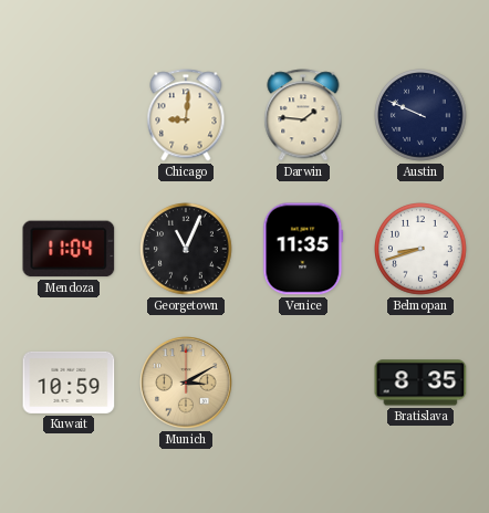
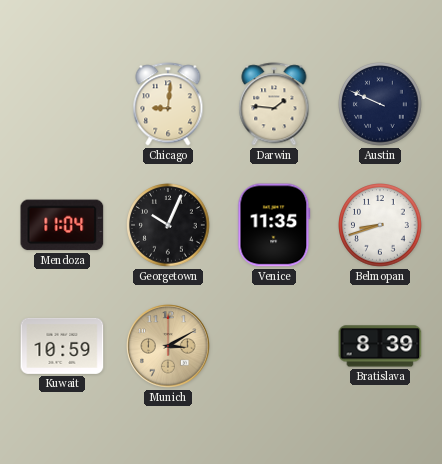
Georgetown: 11:04 -> 10:04 (168, 225)
Bratislava: 8:35 -> 8:39 (380, 346)
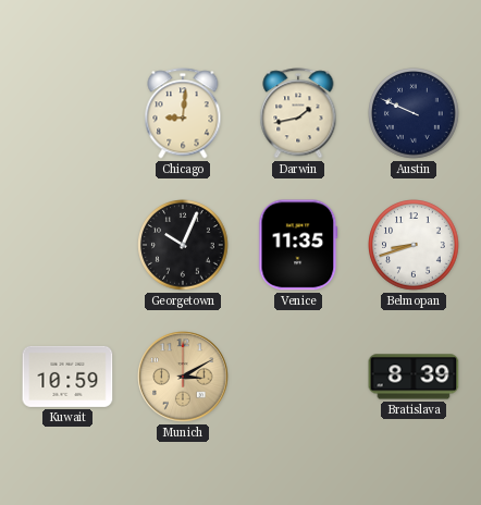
Darwin: 1:46 -> 1:43 (298, 113)
Mendoza: 11:04 -> none (62, 225)
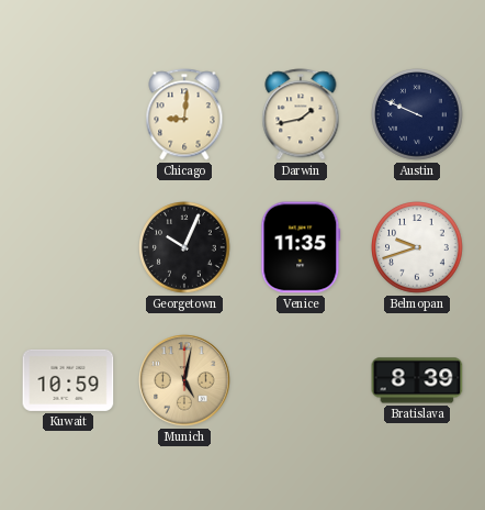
Belmopan: 8:42 -> 9:42 (417, 247)
Munich: 3:10 -> 5:02 (184, 380)
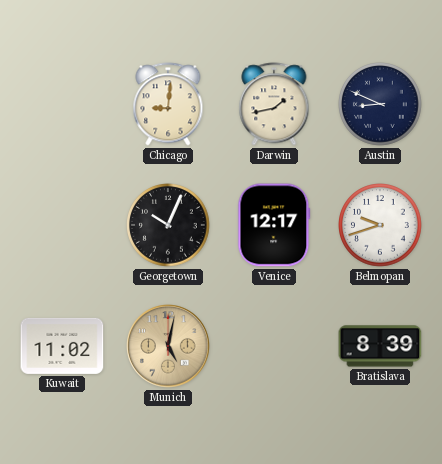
Austin: 9:49 -> 8:49 (380, 104)
Venice: 11:35 -> 12:17 (274, 225)
Kuwait: 10:59 -> 11:02 (62, 346)
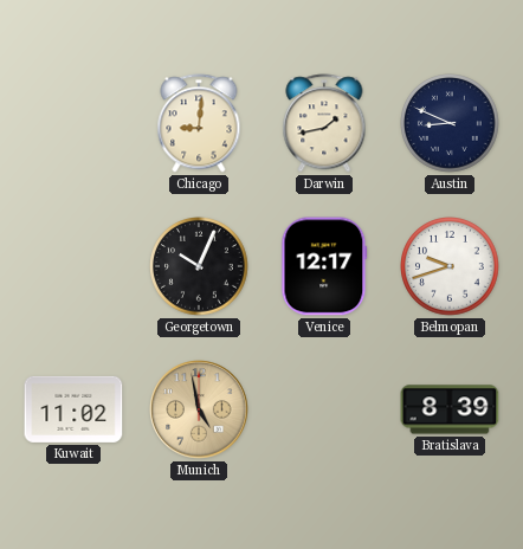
Munich: 5:02 -> 4:58 (199, 409)
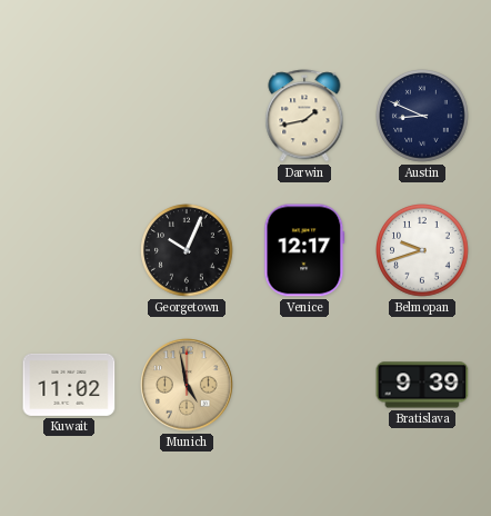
Chicago: 9:01 -> none (199, 123)
Bratislava: 8:39 -> 9:39 (422, 385)
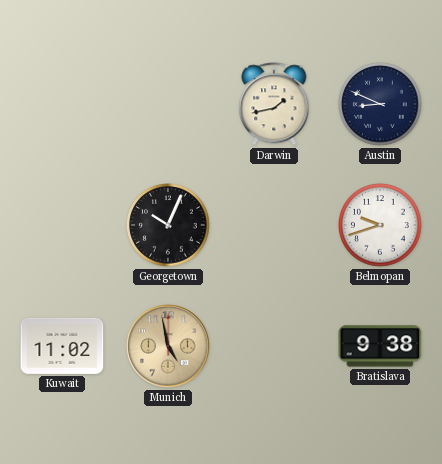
Venice: 12:17 -> none (304, 250)
Bratislava: 9:39 -> 9:38 (380, 346)
